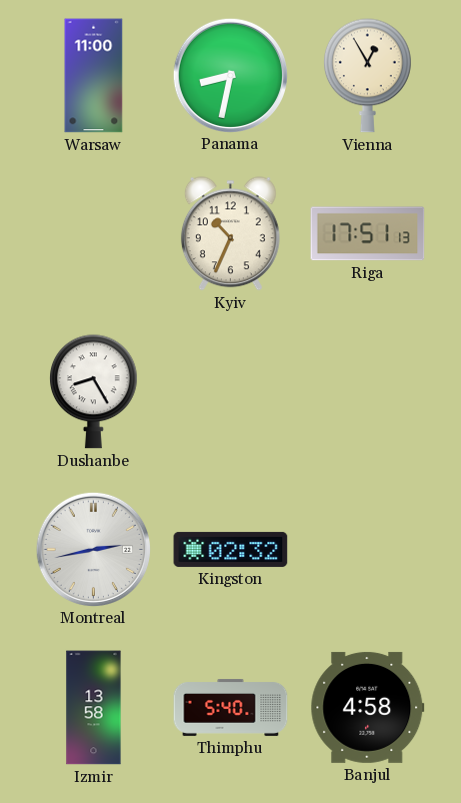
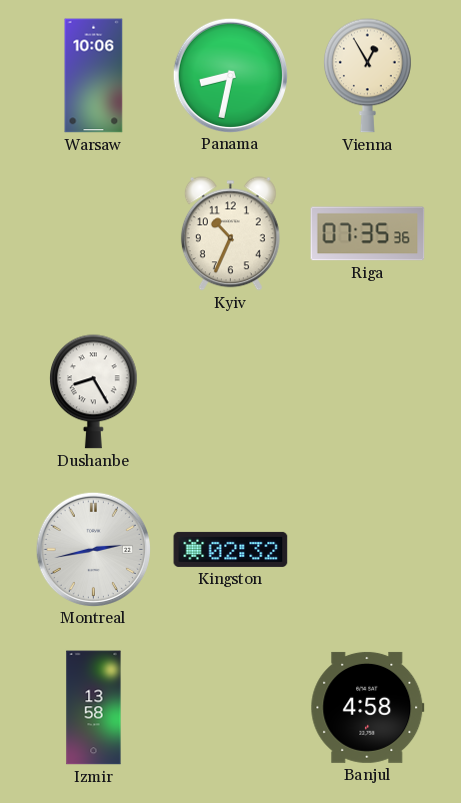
Warsaw: 11:00 -> 10:06 (94, 76)
Riga: 17:51 -> 07:35 (368, 234)
Thimphu: 5:40 -> none (231, 707)
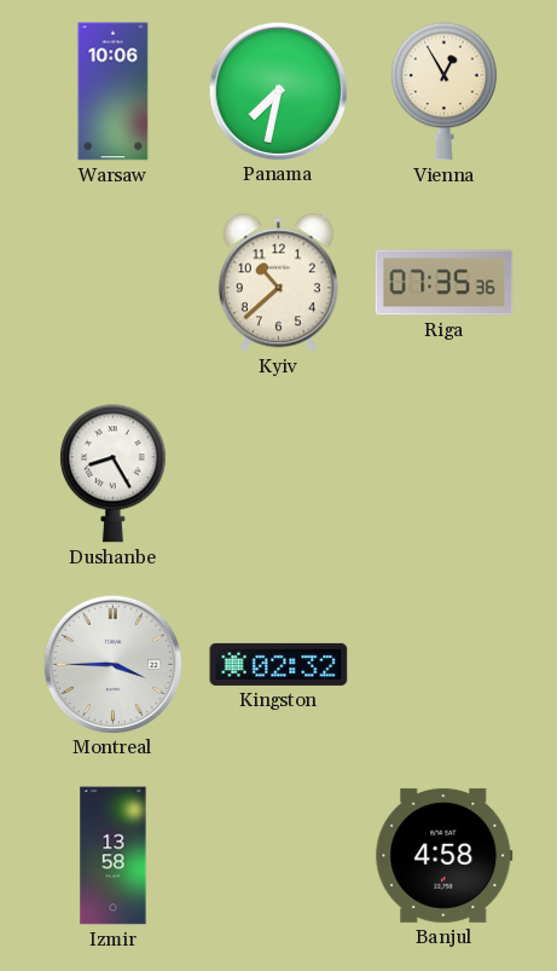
Panama: 8:32 -> 7:32 (278, 91)
Kyiv: 10:34 -> 10:38 (278, 283)
Montreal: 2:43 -> 3:45 (112, 664)
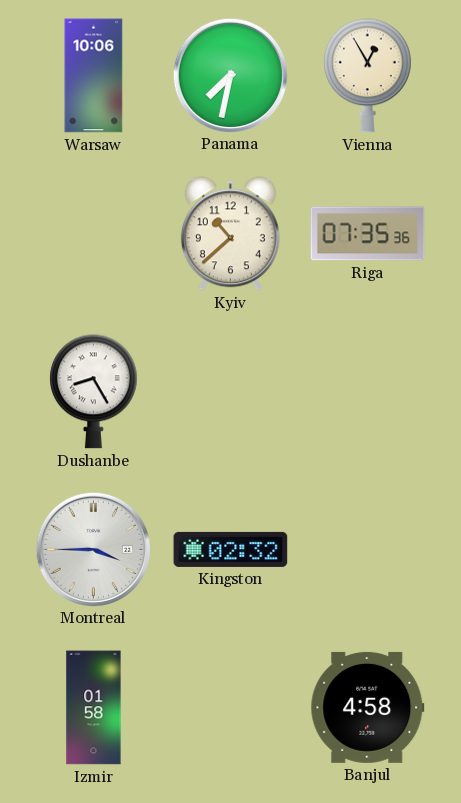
Izmir: 13:58 -> 01:58 (94, 708)
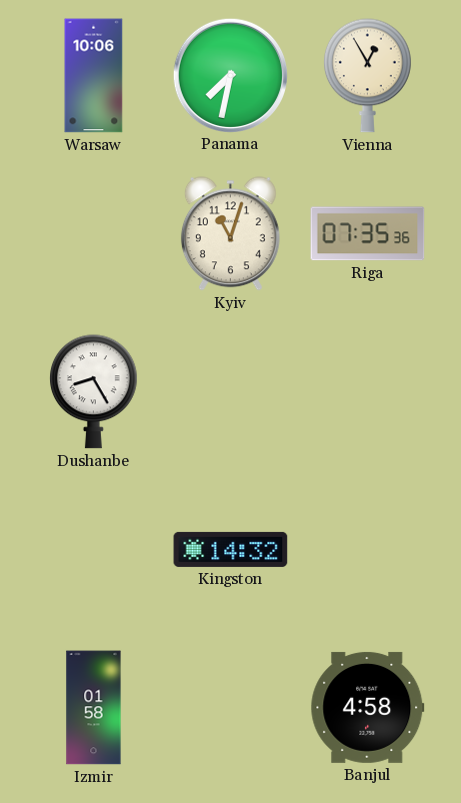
Kyiv: 10:38 -> 11:03 (230, 234)
Montreal: 3:45 -> none (93, 549)
Kingston: 02:32 -> 14:32 (231, 549)
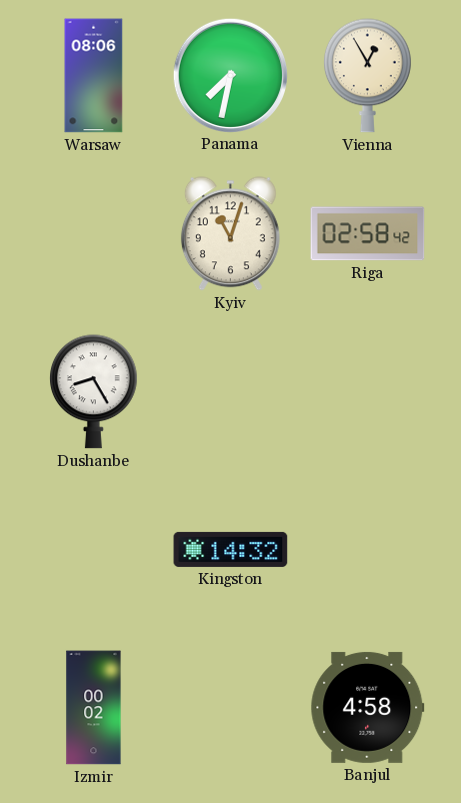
Warsaw: 10:06 -> 08:06 (94, 76)
Riga: 07:35 -> 02:58 (368, 234)
Izmir: 01:58 -> 00:02 (94, 708)
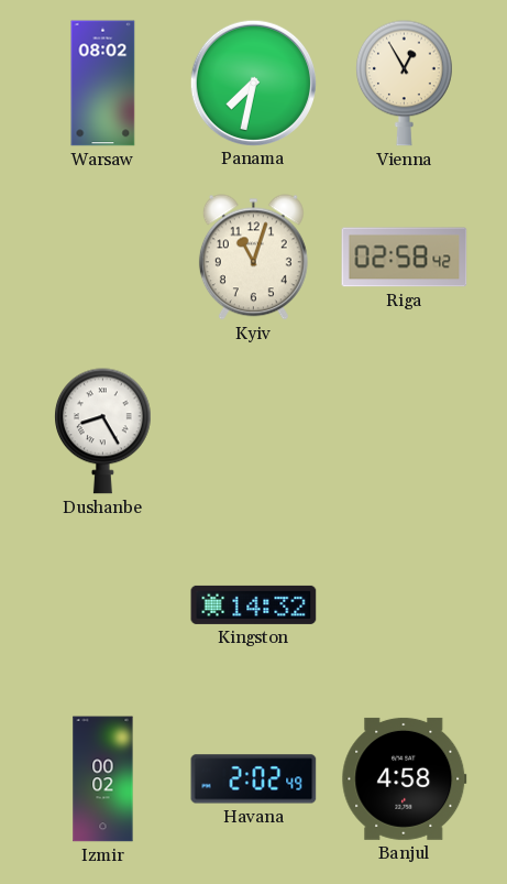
Warsaw: 08:06 -> 08:02 (103, 84)
Havana: none -> 2:02 (254, 779)
